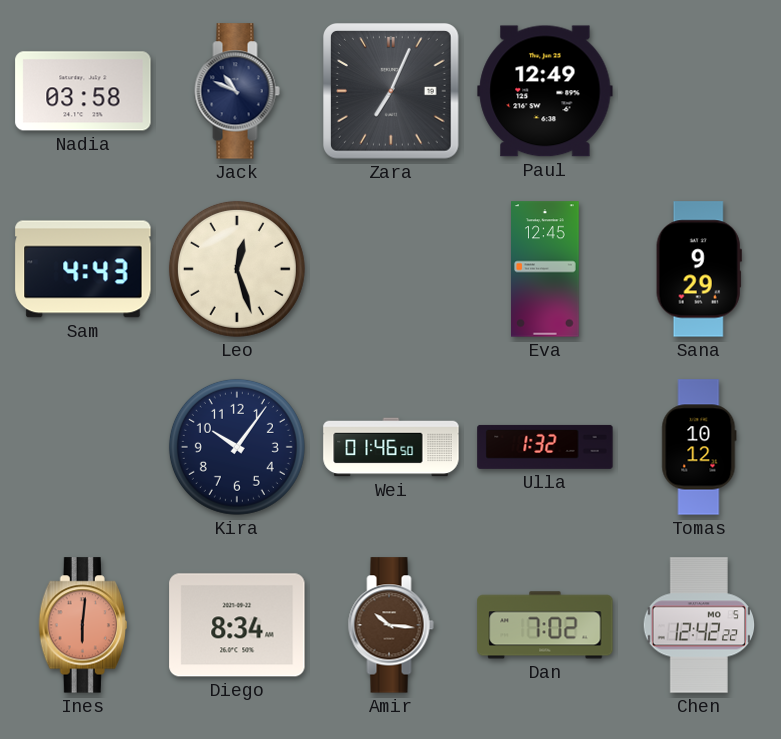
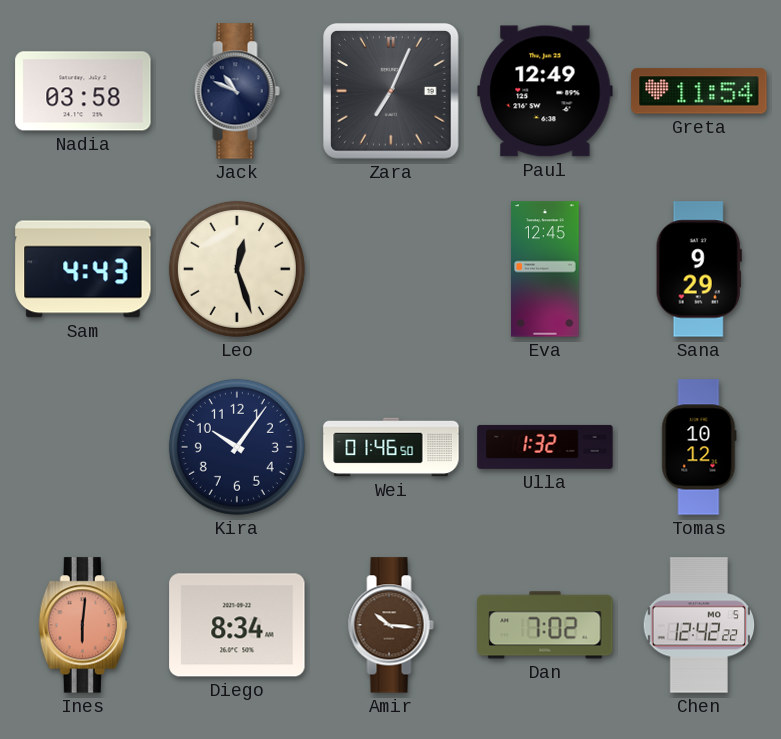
Greta: none -> 11:54 (699, 91)
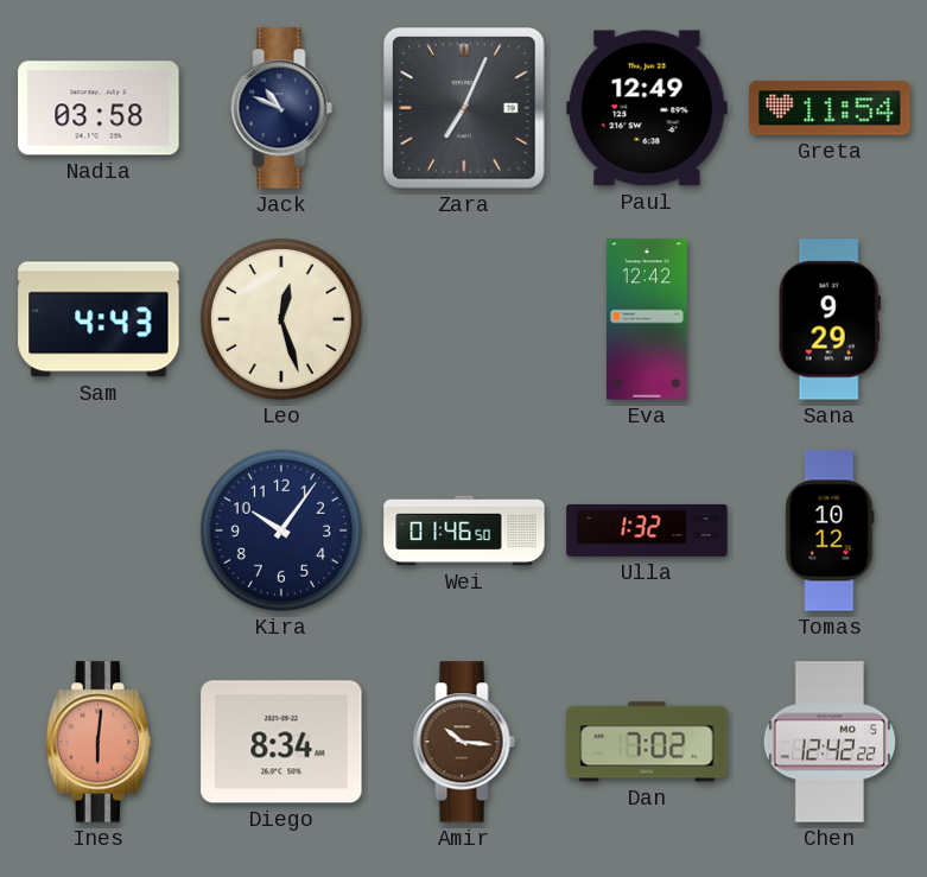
Eva: 12:45 -> 12:42 (647, 319)
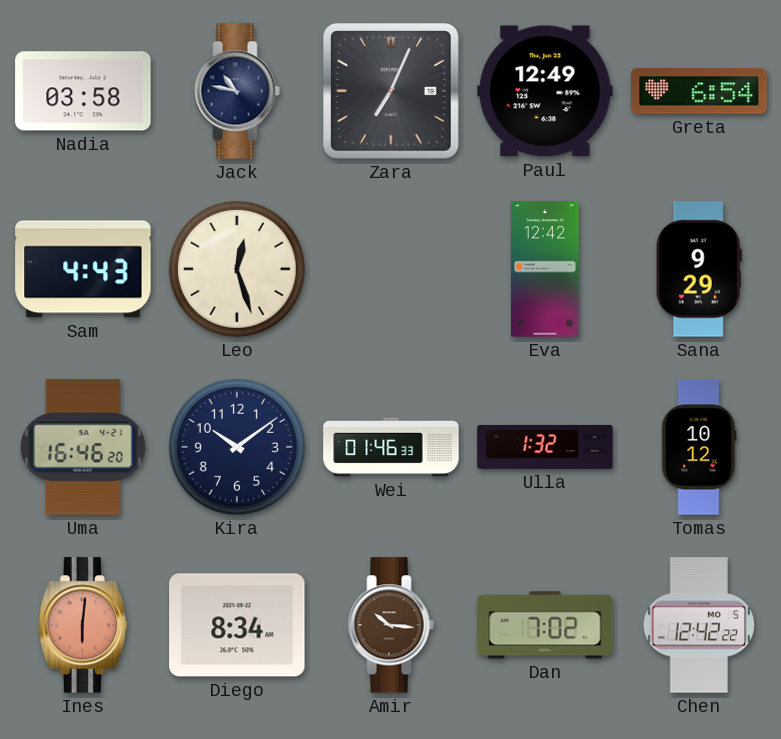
Jack: 10:49 -> 10:47 (237, 91)
Greta: 11:54 -> 6:54 (699, 91)
Uma: none -> 16:46 (83, 447)
Kira: 10:06 -> 10:09 (237, 447)
Wei: 01:46:50 -> 01:46:33 (391, 447)
